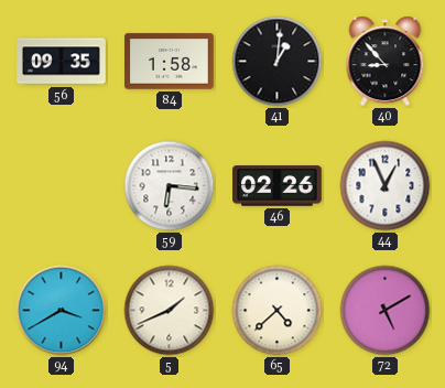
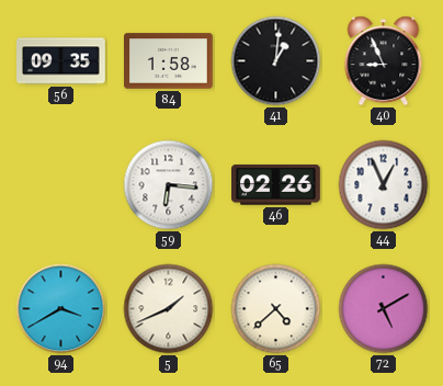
40: 8:53 -> 8:56 (384, 61)
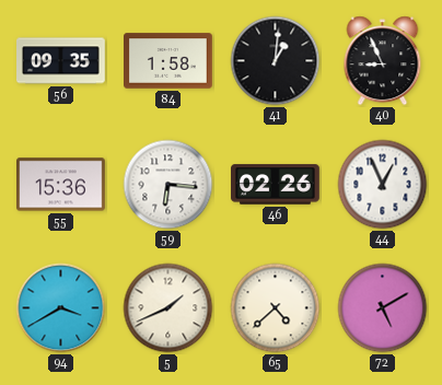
55: none -> 15:36 (61, 185)
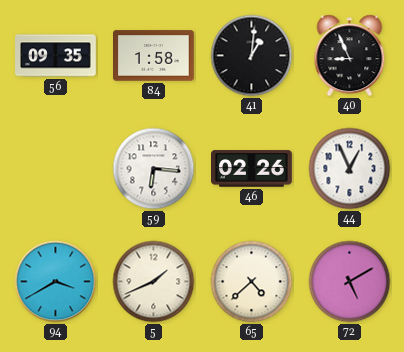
55: 15:36 -> none (61, 185)
